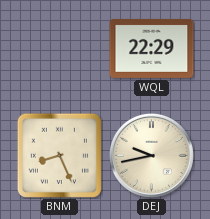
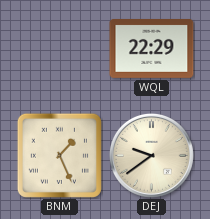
BNM: 8:26 -> 1:26 (59, 155)
DEJ: 9:43 -> 9:39 (151, 155)
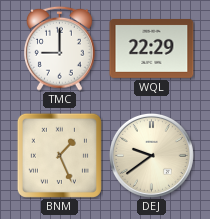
TMC: none -> 9:00 (60, 48)
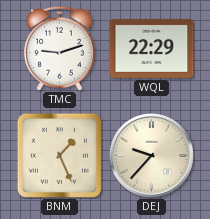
TMC: 9:00 -> 9:12 (60, 48)
DEJ: 9:39 -> 9:37 (151, 155)
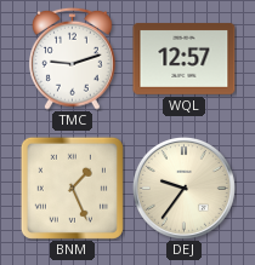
WQL: 22:29 -> 12:57 (185, 58)
DEJ: 9:37 -> 9:36 (183, 188)
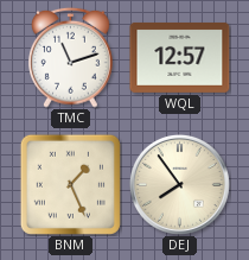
TMC: 9:12 -> 11:12 (71, 57)
DEJ: 9:36 -> 7:54 (179, 184)
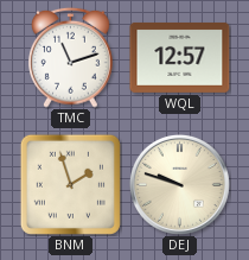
BNM: 1:26 -> 1:57 (70, 184)
DEJ: 7:54 -> 9:48 (179, 184)
